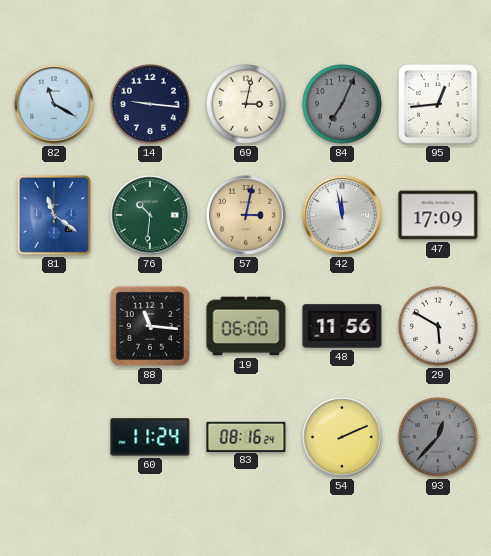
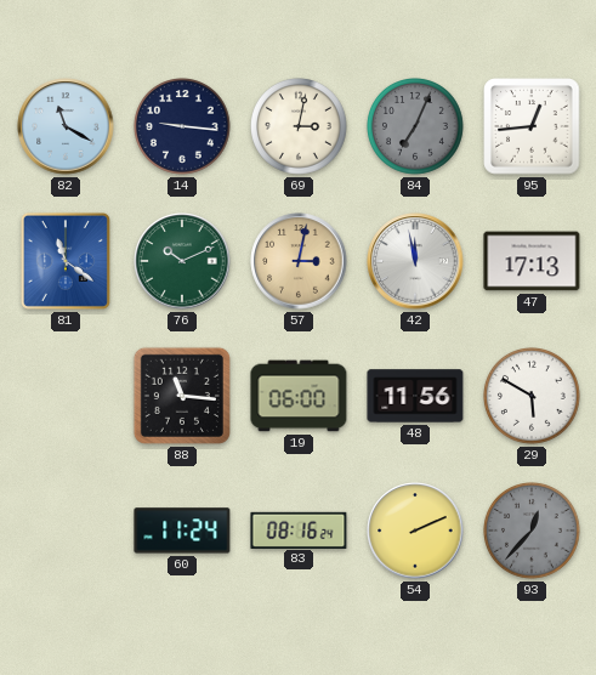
76: 10:31 -> 10:11 (182, 261)
47: 17:09 -> 17:13 (532, 261)
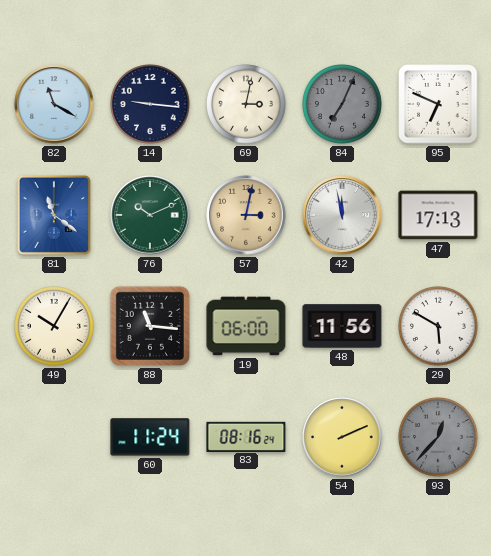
95: 12:44 -> 6:49 (438, 104)
49: none -> 10:05 (55, 327)
